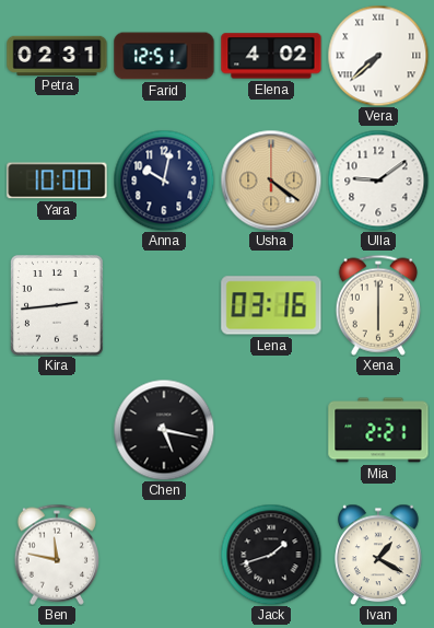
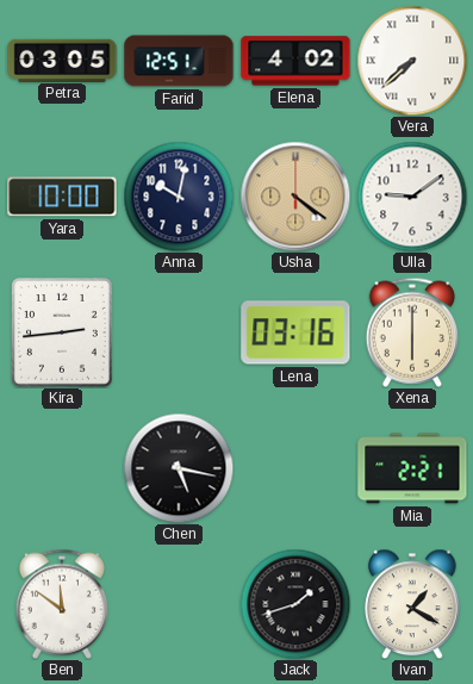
Petra: 02:31 -> 03:05 (62, 60)
Ben: 11:47 -> 11:51 (61, 604)
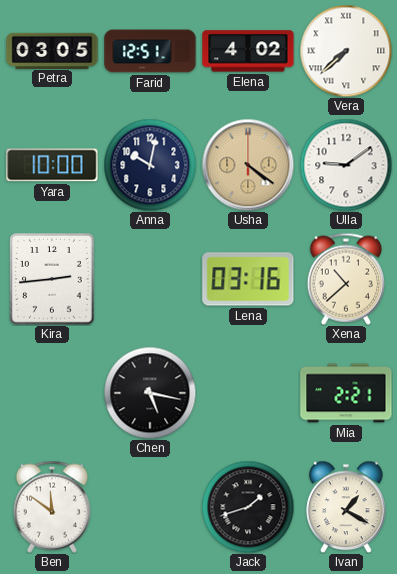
Xena: 6:00 -> 10:38 (345, 279)
